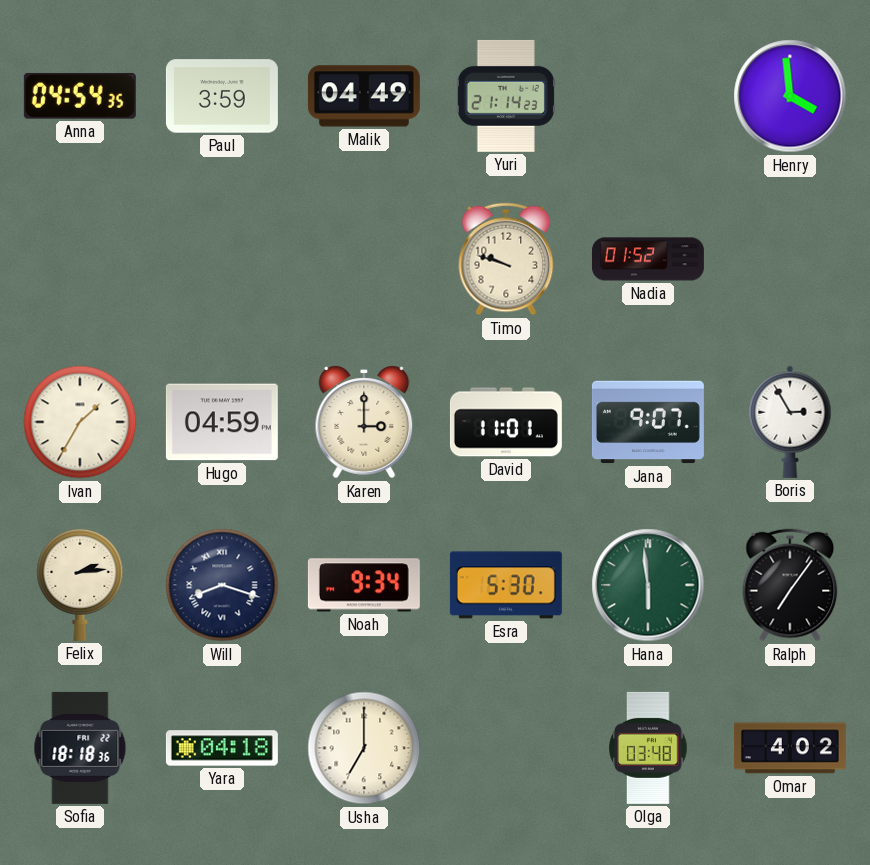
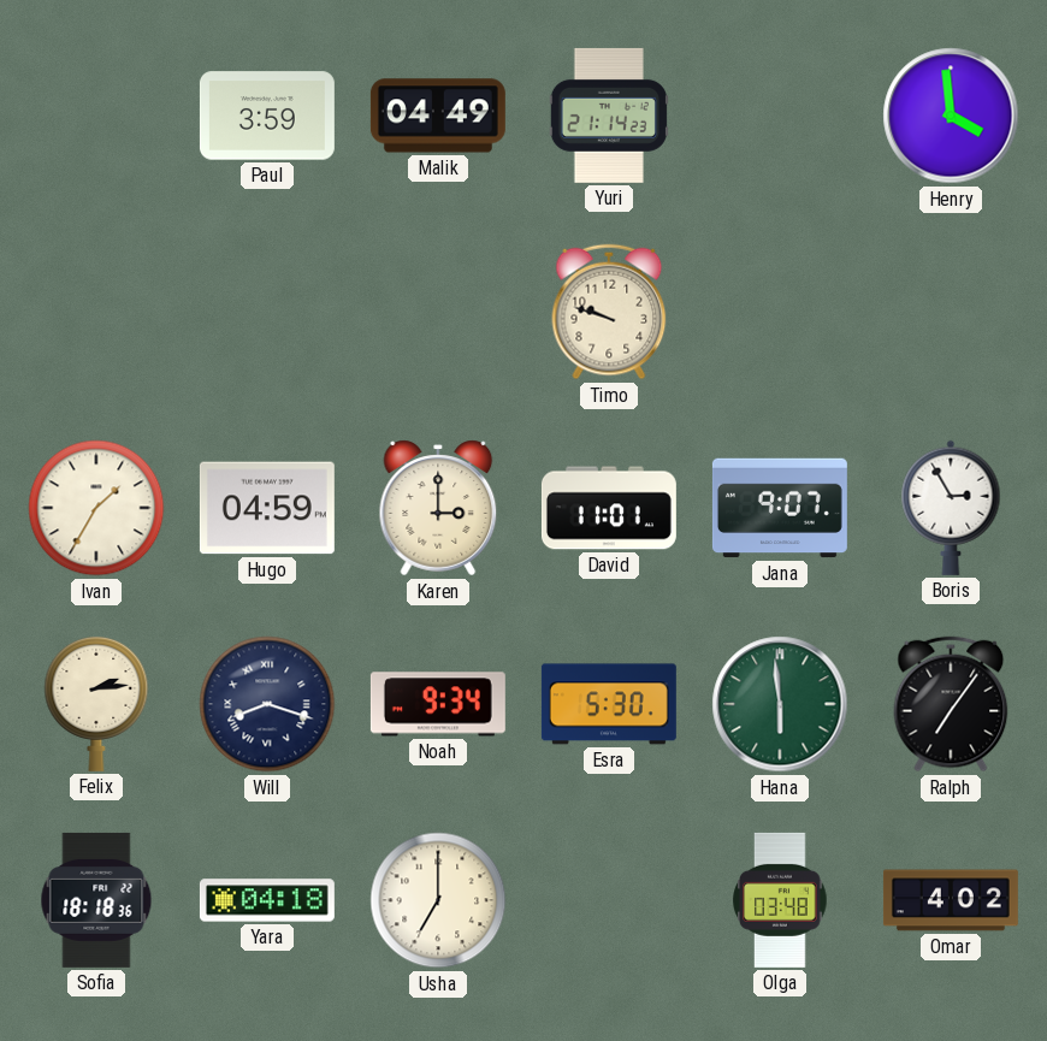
Anna: 04:54 -> none (80, 96)
Nadia: 01:52 -> none (648, 259)
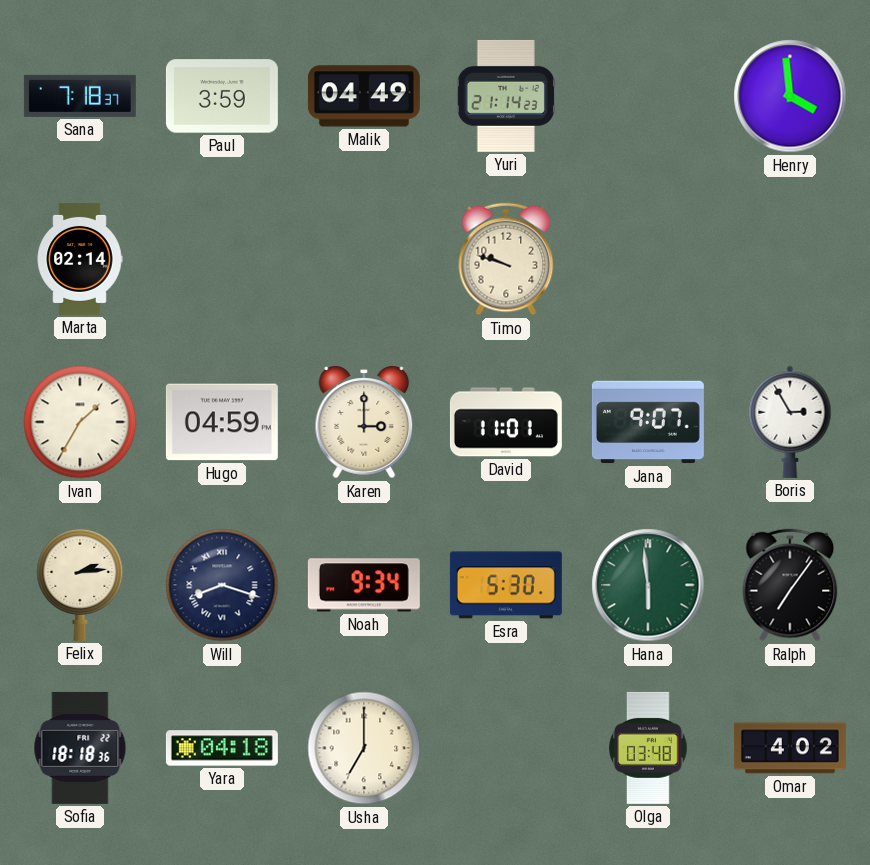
Sana: none -> 7:18 (80, 96)
Marta: none -> 02:14 (80, 259)
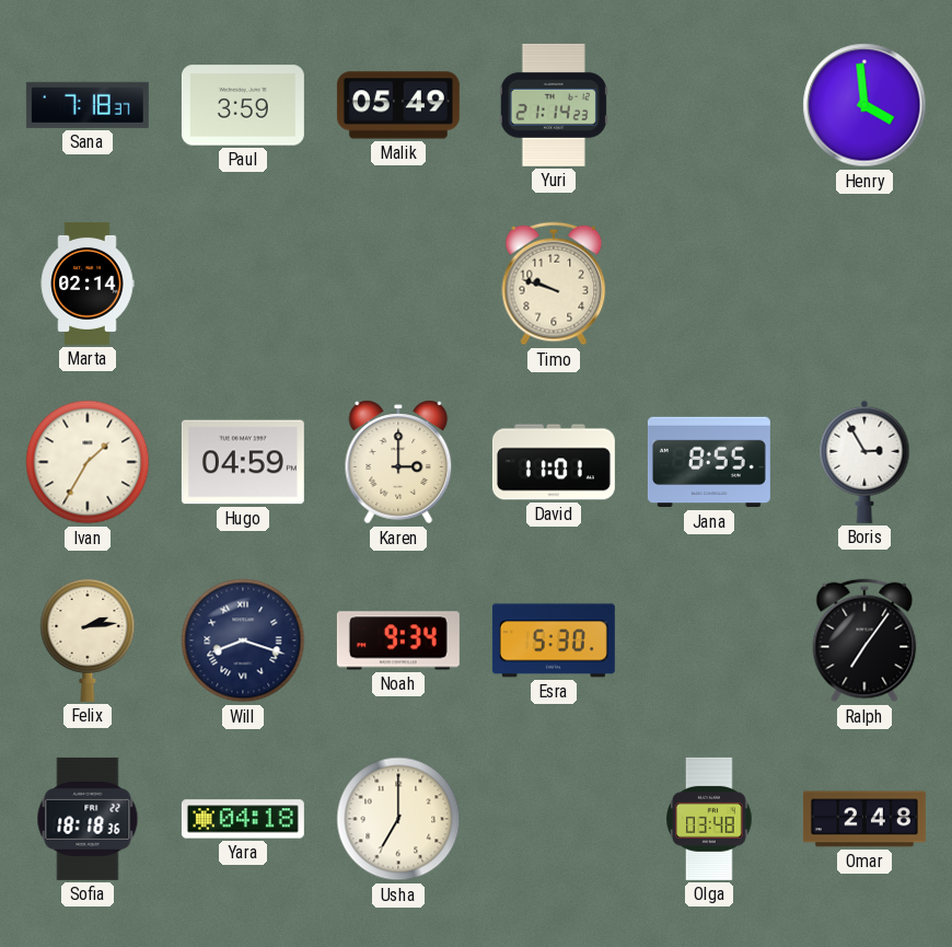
Malik: 04:49 -> 05:49 (398, 105)
Jana: 9:07 -> 8:55 (709, 462)
Hana: 5:59 -> none (648, 585)
Omar: 4:02 -> 2:48 (864, 819)
